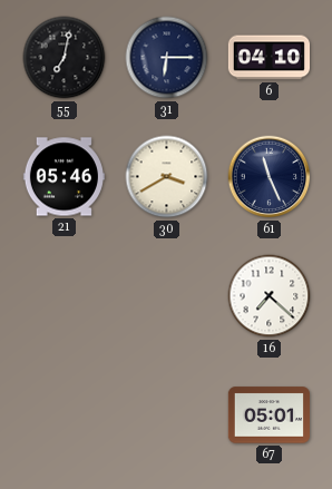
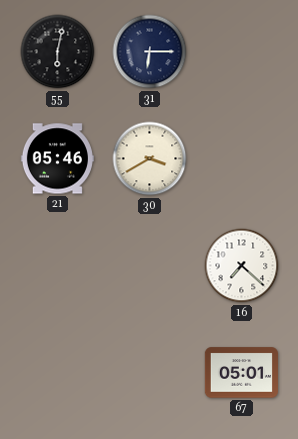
55: 7:02 -> 6:02 (58, 52)
6: 04:10 -> none (268, 58)
61: 11:26 -> none (270, 177)
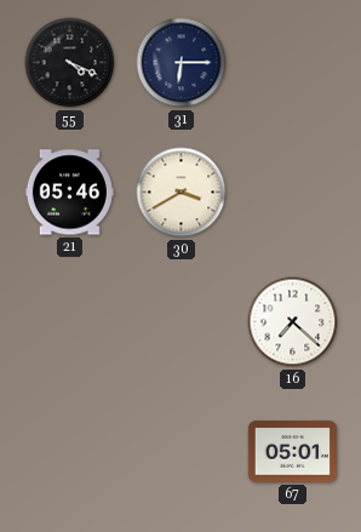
55: 6:02 -> 4:19 (70, 63)
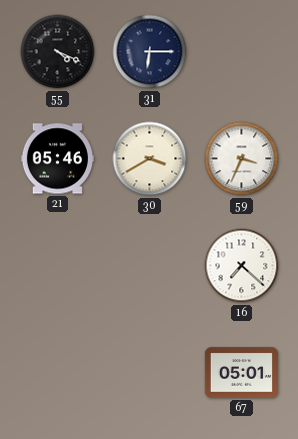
59: none -> 3:34 (242, 159)
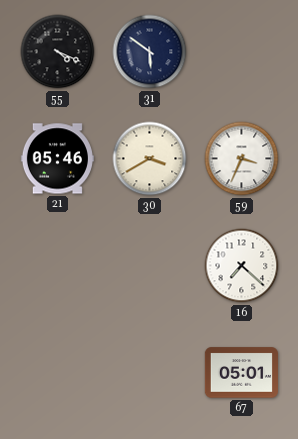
31: 6:15 -> 5:51 (150, 52)
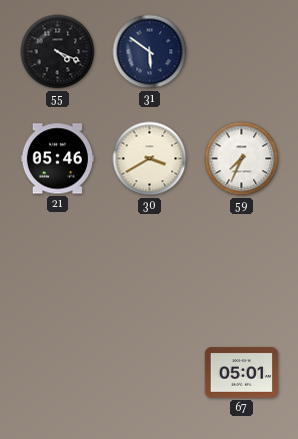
59: 3:34 -> 7:34 (242, 159)
16: 7:22 -> none (242, 266)
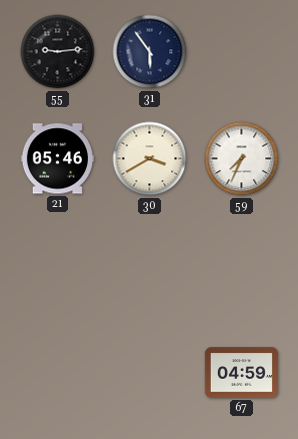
55: 4:19 -> 9:14 (58, 52)
31: 5:51 -> 5:54 (150, 52)
67: 05:01 -> 04:59 (241, 373)
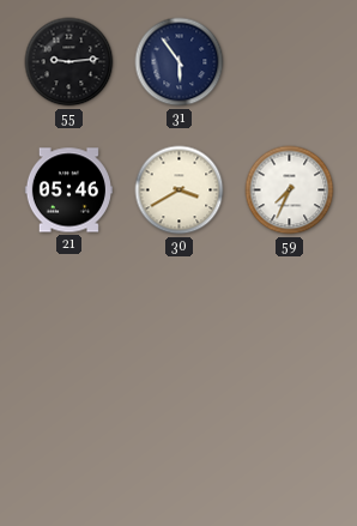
67: 04:59 -> none (241, 373)
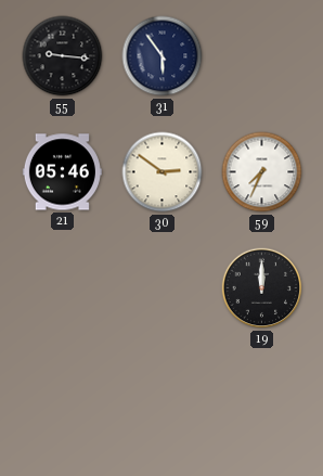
55: 9:14 -> 9:16 (63, 56)
30: 3:40 -> 2:51 (163, 172)
19: none -> 12:00 (262, 288)
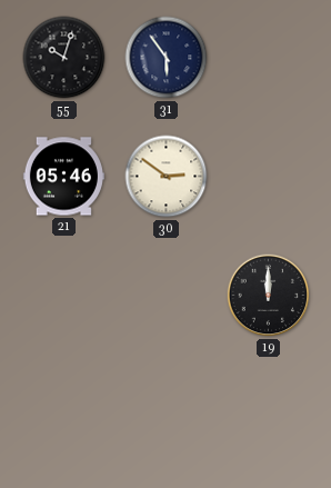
55: 9:16 -> 10:03 (64, 58)
59: 7:34 -> none (262, 172)
